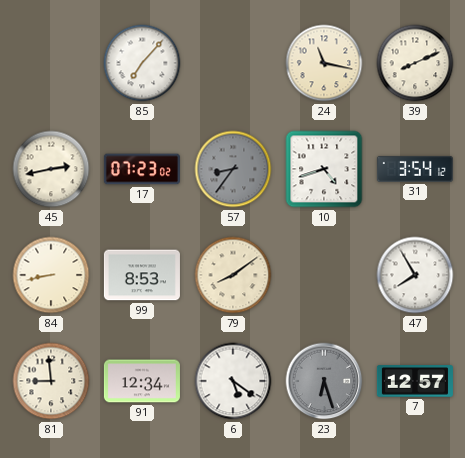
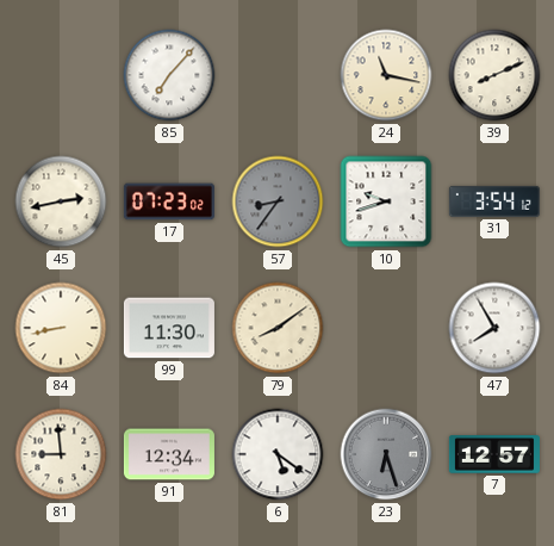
10: 4:42 -> 9:42 (386, 201)
99: 8:53 -> 11:30 (169, 328)
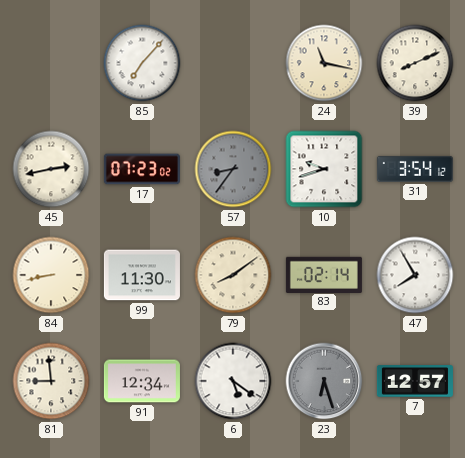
83: none -> 02:14 (324, 274)
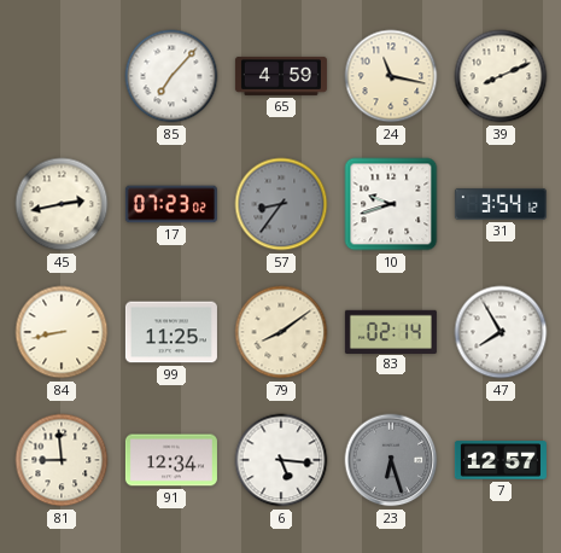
65: none -> 4:59 (281, 76)
99: 11:30 -> 11:25 (171, 332)
6: 5:21 -> 5:16 (281, 460)
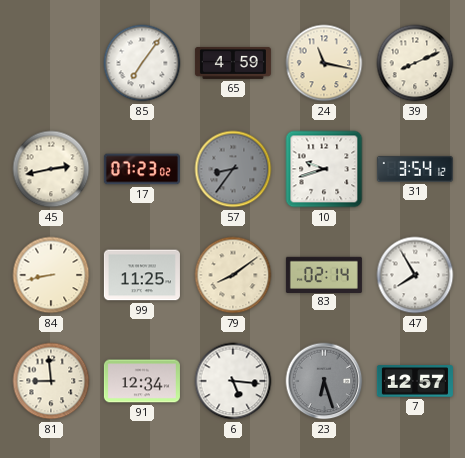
85: 7:07 -> 7:06 (142, 63)
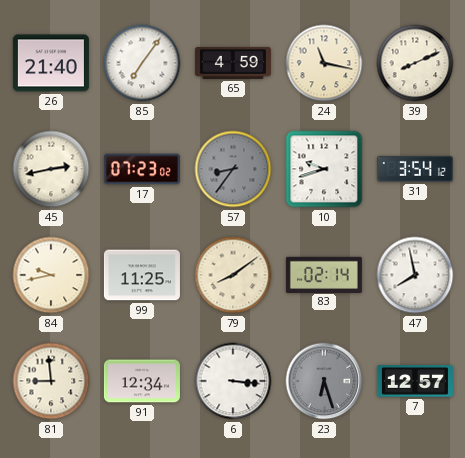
26: none -> 21:40 (51, 63)
84: 8:43 -> 9:43 (51, 275)
47: 7:55 -> 7:58 (415, 275)
6: 5:16 -> 3:16 (233, 381)
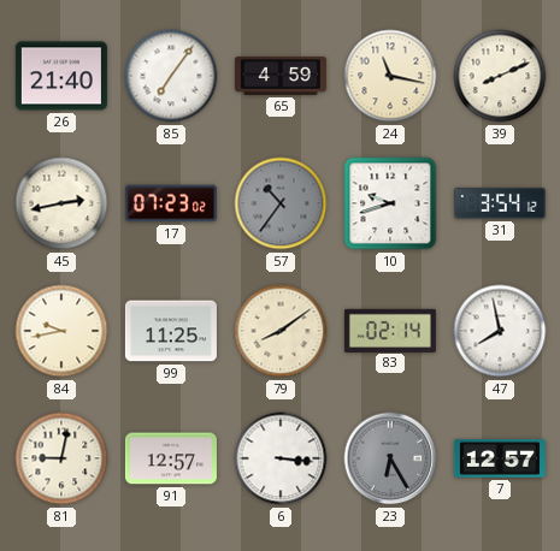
57: 8:36 -> 10:36 (281, 203)
81: 8:59 -> 9:02 (61, 458)
91: 12:34 -> 12:57 (171, 458)
23: 6:27 -> 6:25 (390, 458)
